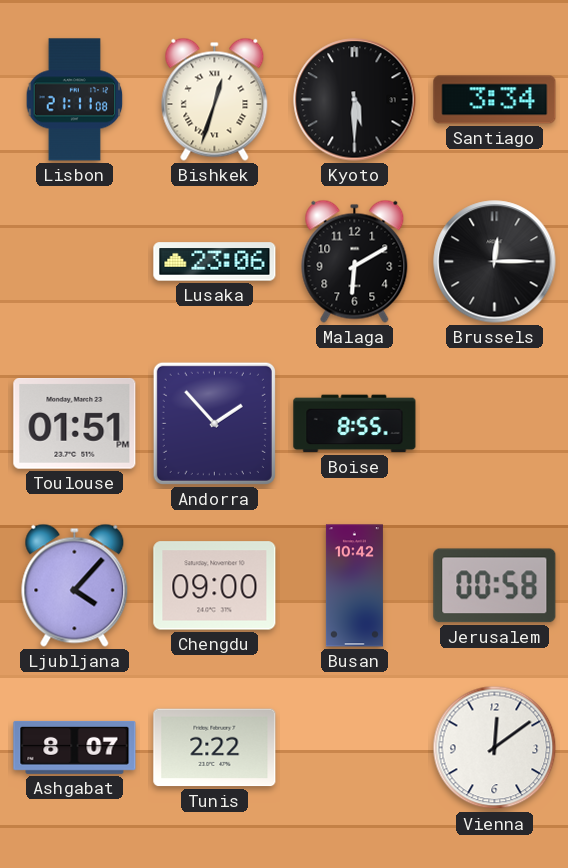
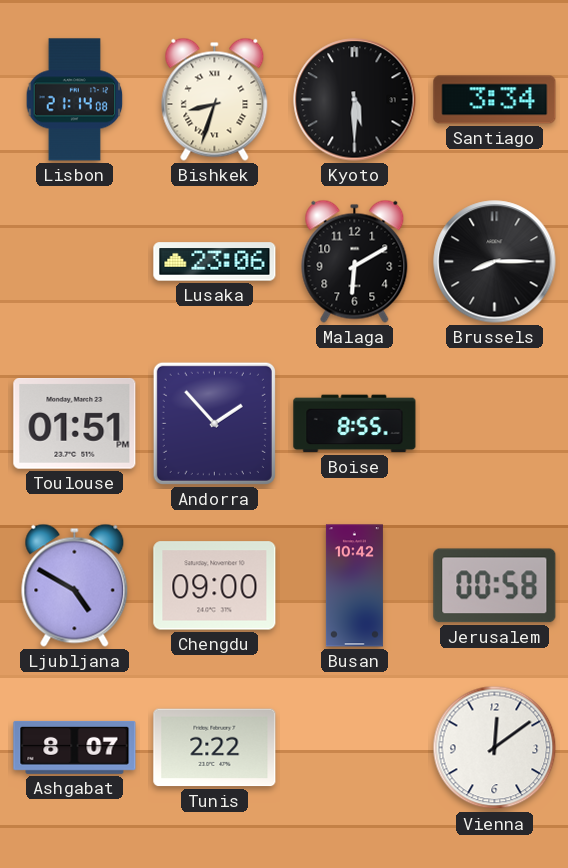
Lisbon: 21:11 -> 21:14 (75, 100)
Bishkek: 12:33 -> 8:33 (215, 99)
Brussels: 12:15 -> 8:15 (495, 262)
Ljubljana: 4:07 -> 4:50 (75, 585)
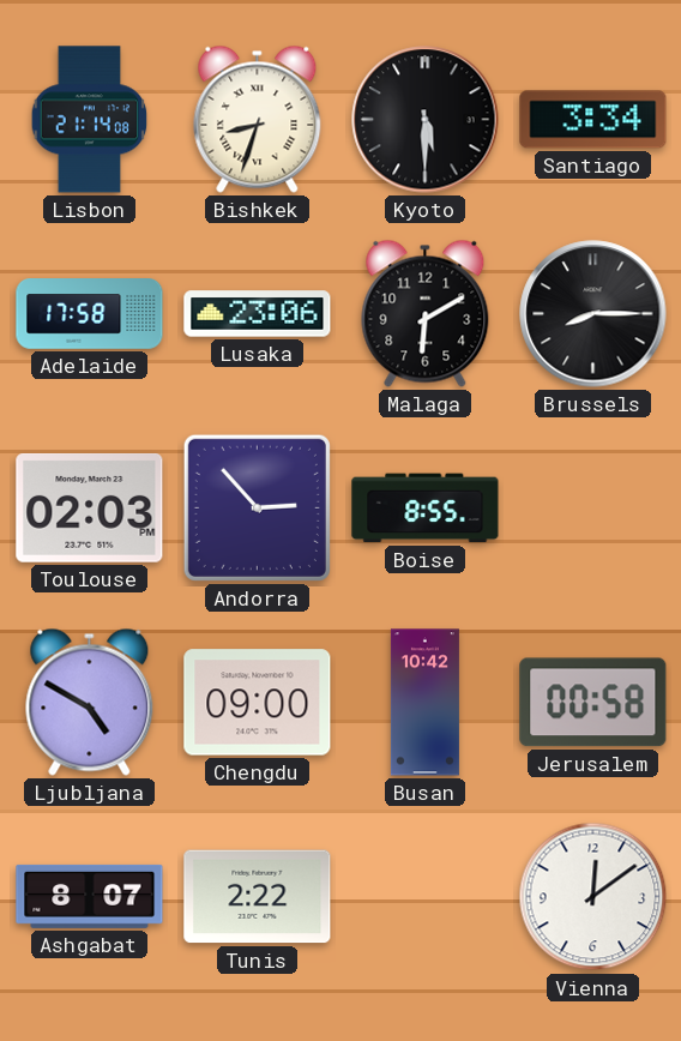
Adelaide: none -> 17:58 (90, 314)
Toulouse: 01:51 -> 02:03 (90, 509)
Andorra: 1:53 -> 2:53 (257, 507)
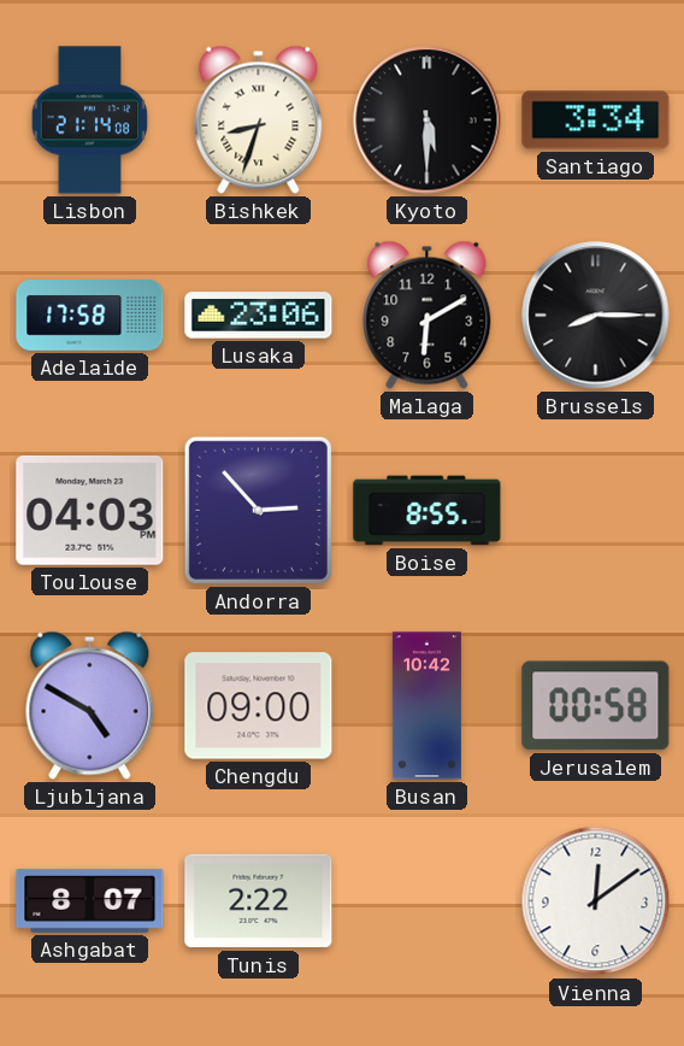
Toulouse: 02:03 -> 04:03 (90, 511)
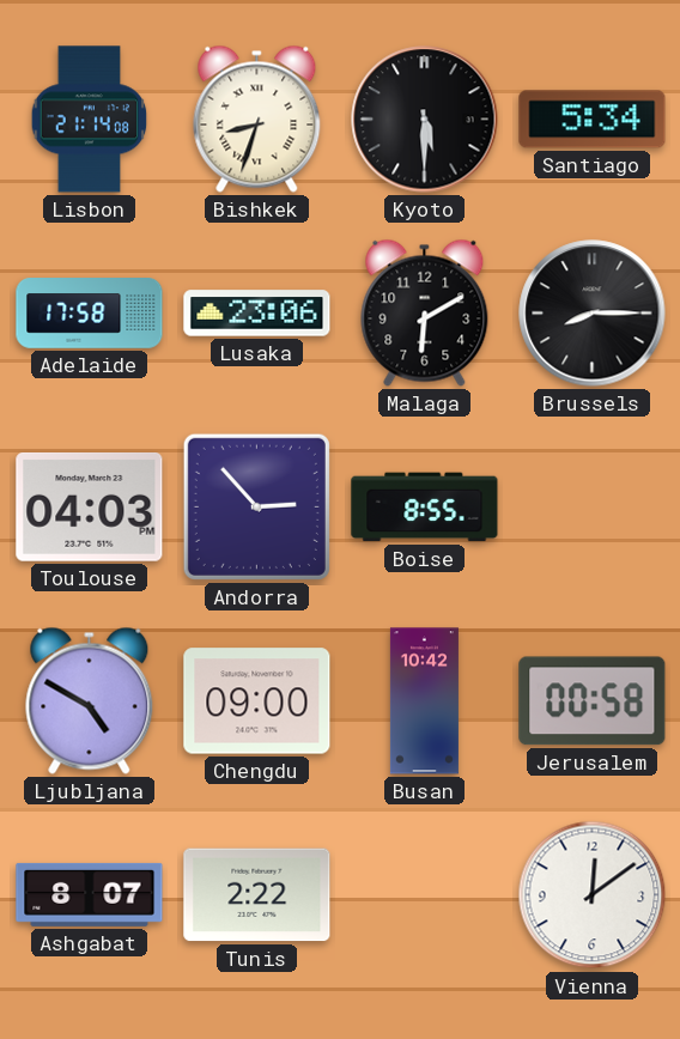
Santiago: 3:34 -> 5:34 (593, 120)
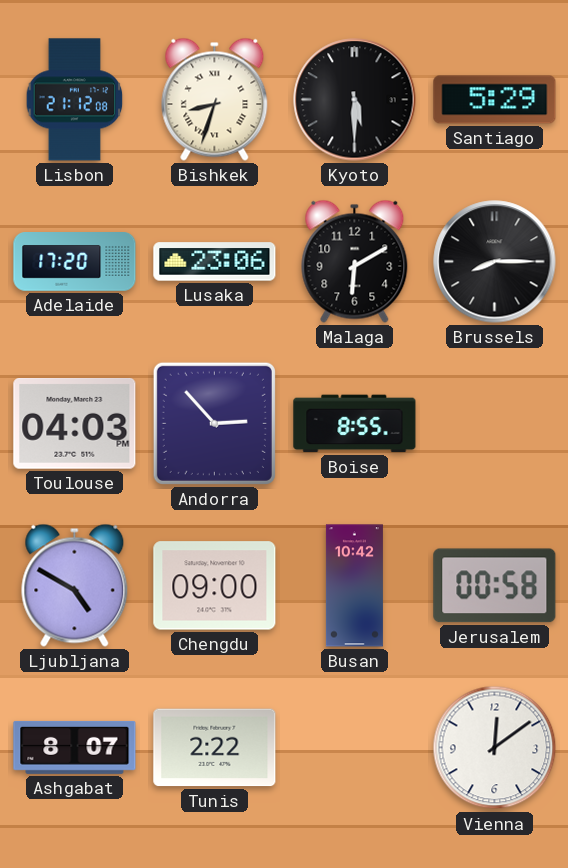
Lisbon: 21:14 -> 21:12 (75, 100)
Santiago: 5:34 -> 5:29 (495, 100)
Adelaide: 17:58 -> 17:20 (75, 262)
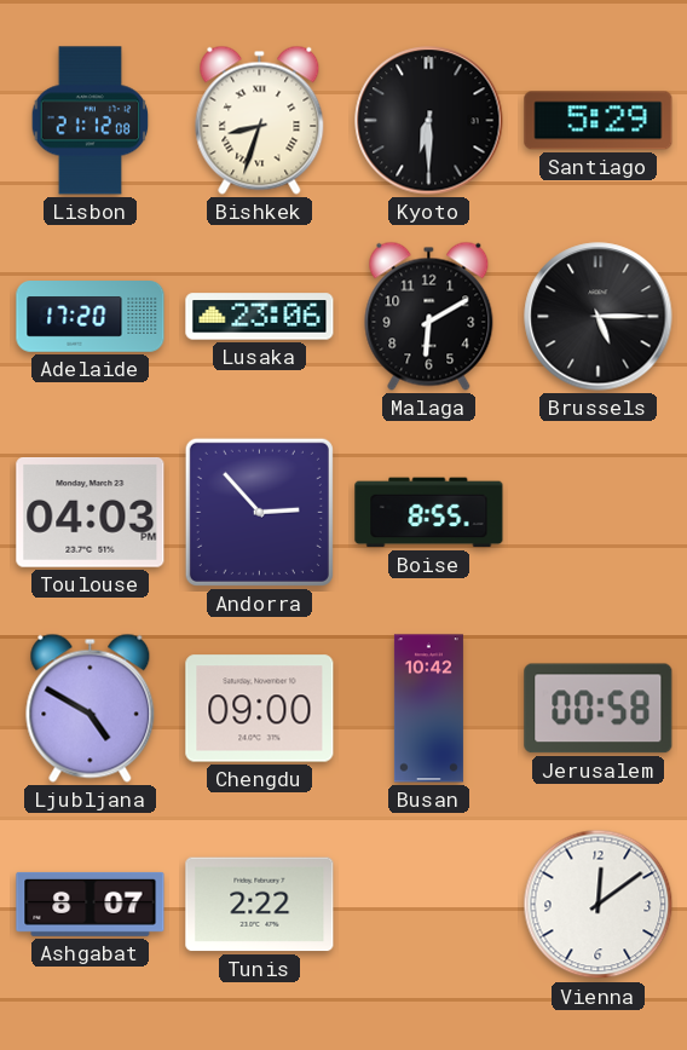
Kyoto: 5:30 -> 6:30 (429, 121)
Brussels: 8:15 -> 5:15 (599, 317)
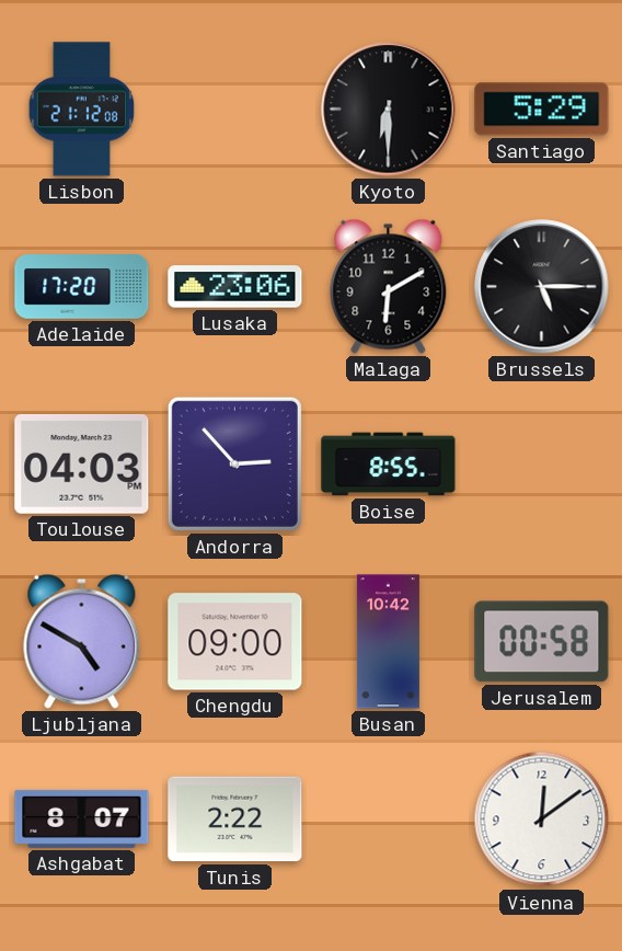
Bishkek: 8:33 -> none (260, 120)
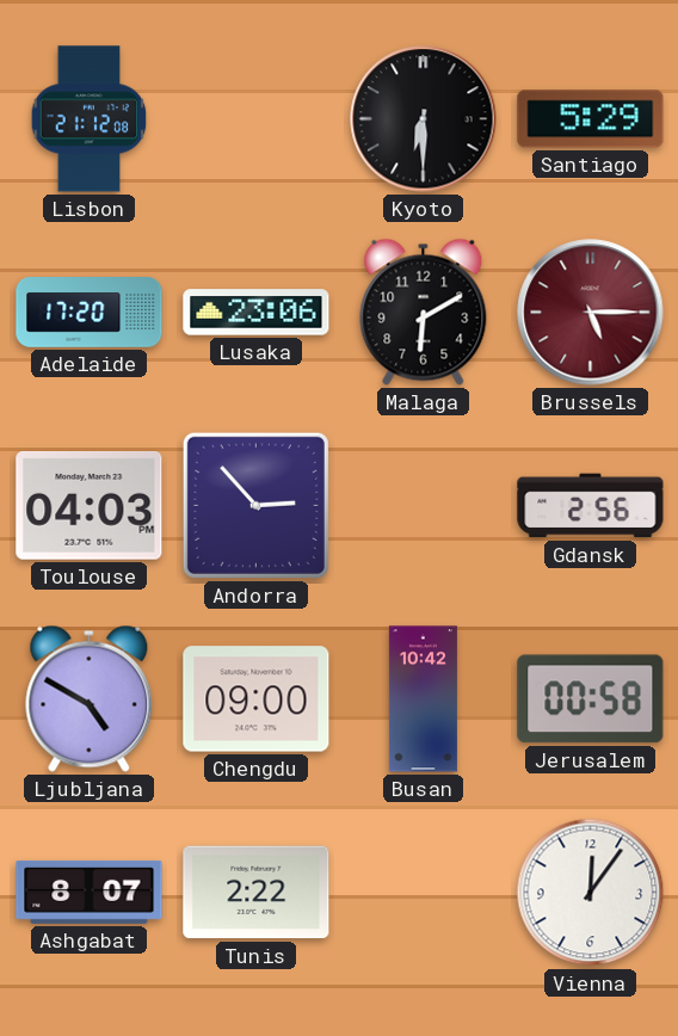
Brussels dial: black -> burgundy (591, 313)
Boise: 8:55 -> none (389, 465)
Gdansk: none -> 2:56 (591, 506)
Vienna: 12:09 -> 12:06 (591, 893)
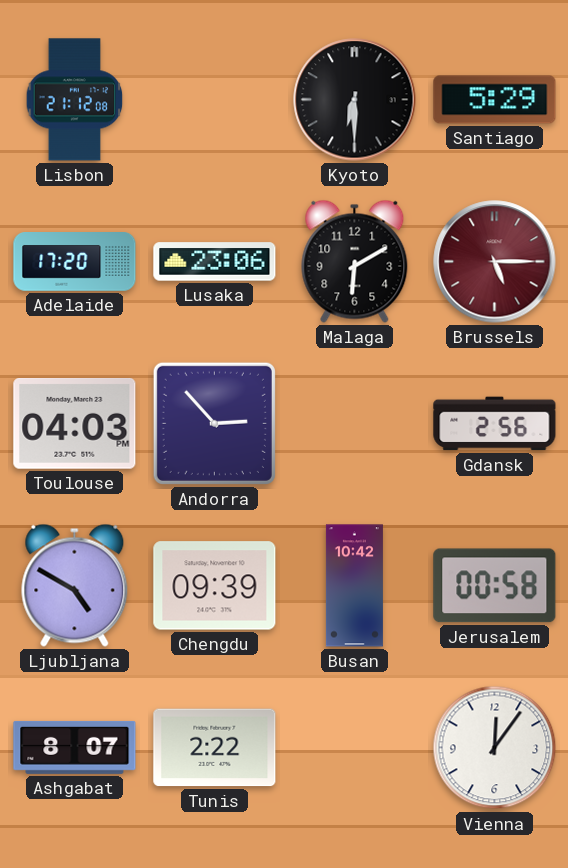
Chengdu: 09:00 -> 09:39 (215, 586)
